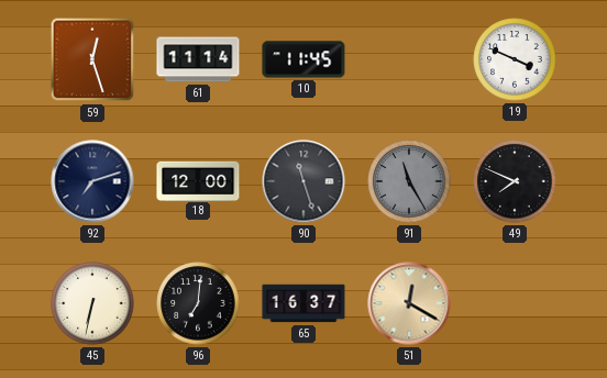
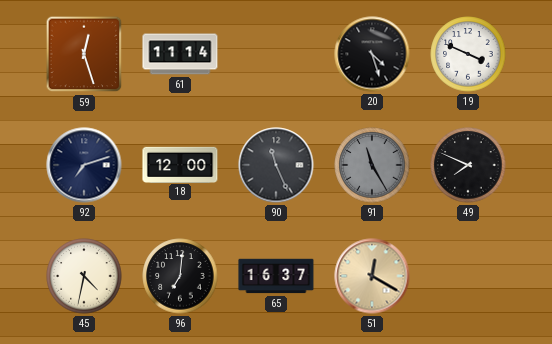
10: 11:45 -> none (304, 59)
20: none -> 4:27 (372, 54)
90: 11:27 -> 11:26 (276, 165)
45: 6:32 -> 4:32 (84, 276)
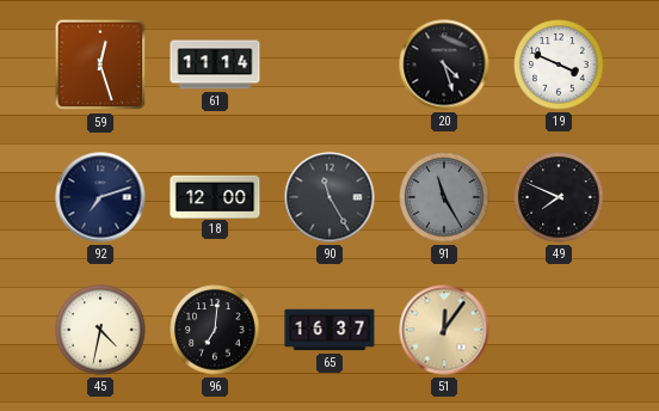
90: 11:26 -> 11:25 (329, 197)
51: 12:20 -> 12:06 (444, 330)
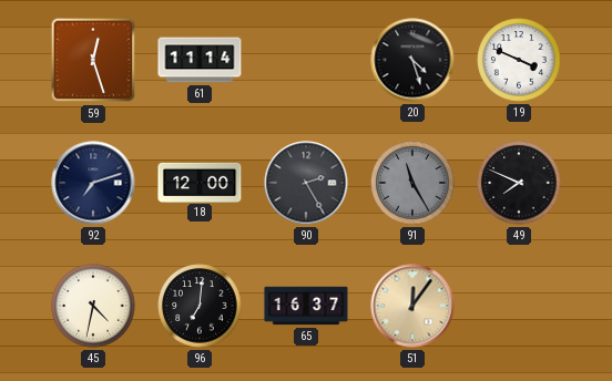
90: 11:25 -> 2:25 (306, 183)
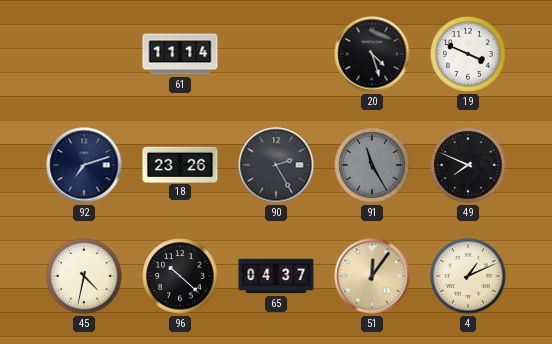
59: 12:27 -> none (93, 60)
18: 12:00 -> 23:26 (180, 164)
96: 7:01 -> 10:22 (180, 276)
65: 16:37 -> 04:37 (276, 276)
4: none -> 1:11 (468, 276)
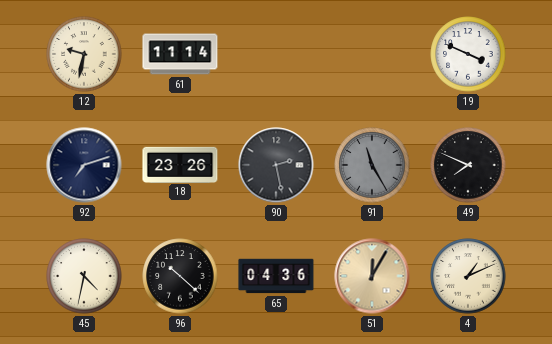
12: none -> 9:32 (84, 54)
20: 4:27 -> none (372, 54)
90: 2:25 -> 2:28 (276, 165)
65: 04:37 -> 04:36 (276, 276)
51: 12:06 -> 12:05 (372, 276)
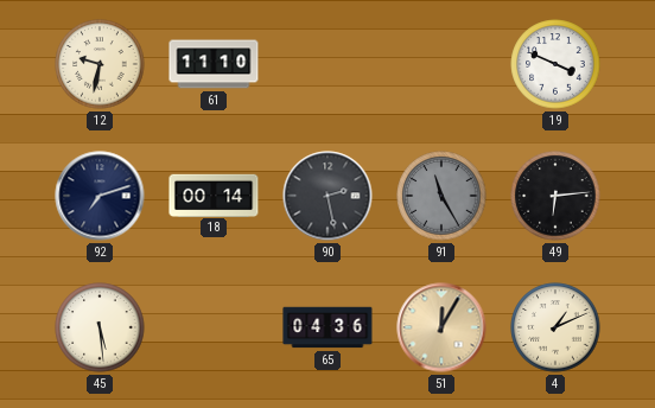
61: 11:14 -> 11:10 (214, 64)
18: 23:26 -> 00:14 (214, 195)
49: 7:49 -> 6:14 (555, 196)
45: 4:32 -> 5:29 (100, 327)
96: 10:22 -> none (180, 276)
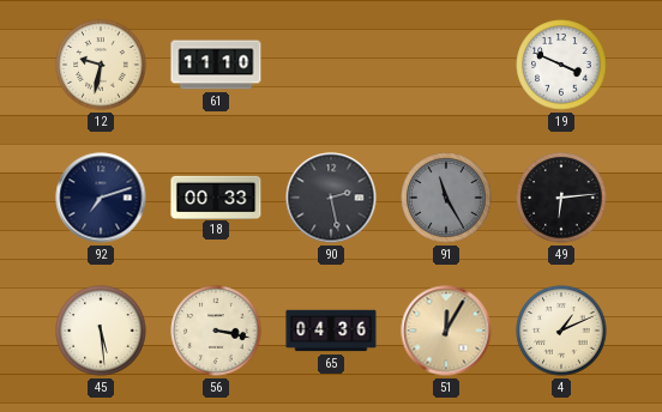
18: 00:14 -> 00:33 (216, 196)
56: none -> 3:17 (216, 331)
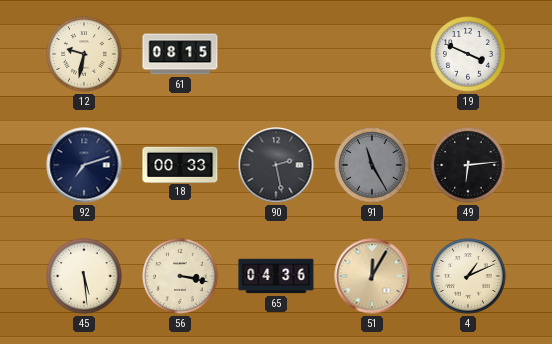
61: 11:10 -> 08:15 (180, 54)
